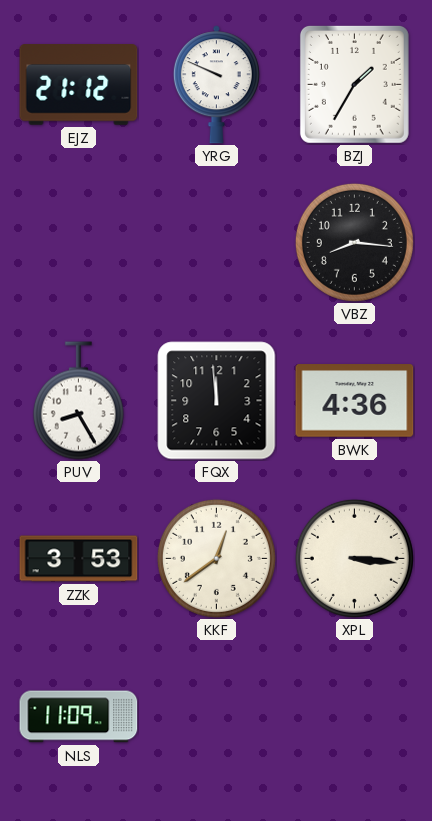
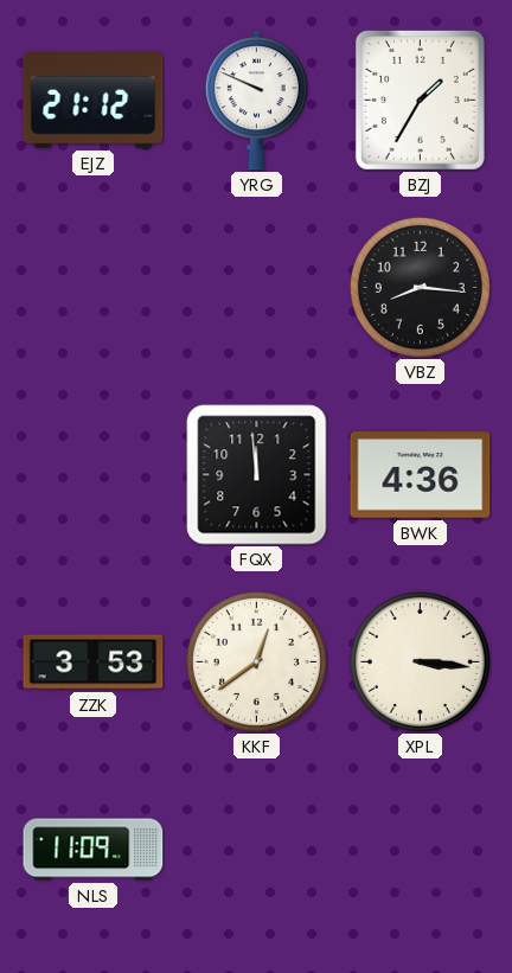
PUV: 8:25 -> none (78, 401)
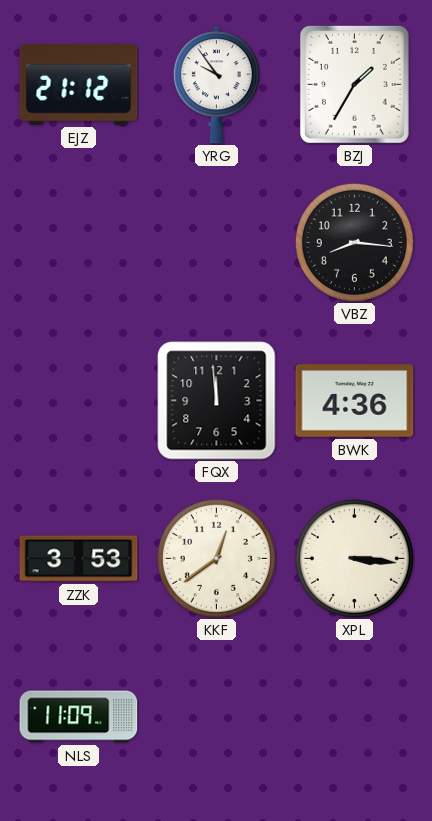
YRG: 9:49 -> 9:54 (216, 85)
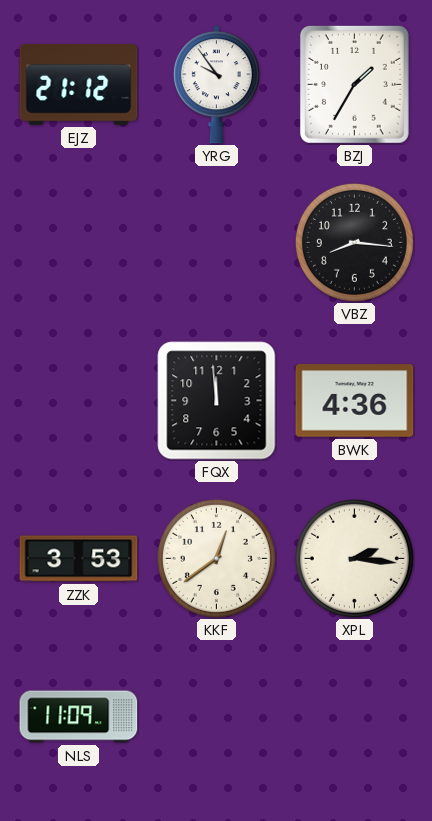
XPL: 3:16 -> 2:16 (354, 558)
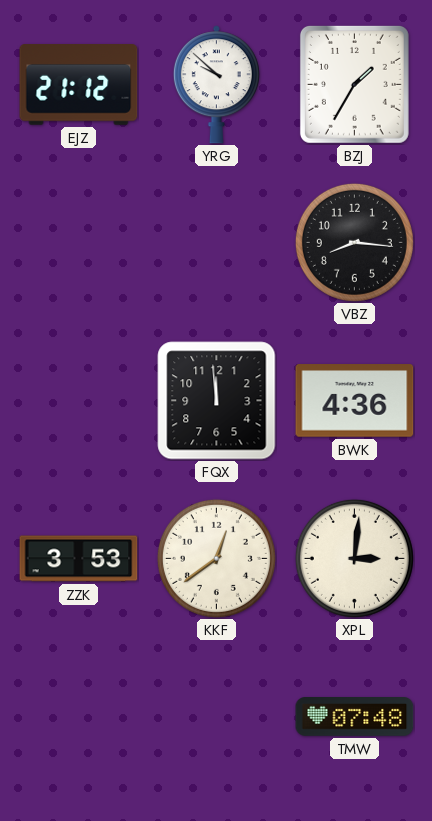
YRG: 9:54 -> 9:52 (216, 85)
XPL: 2:16 -> 3:01 (354, 558)
NLS: 11:09 -> none (79, 717)
TMW: none -> 07:48 (355, 717)
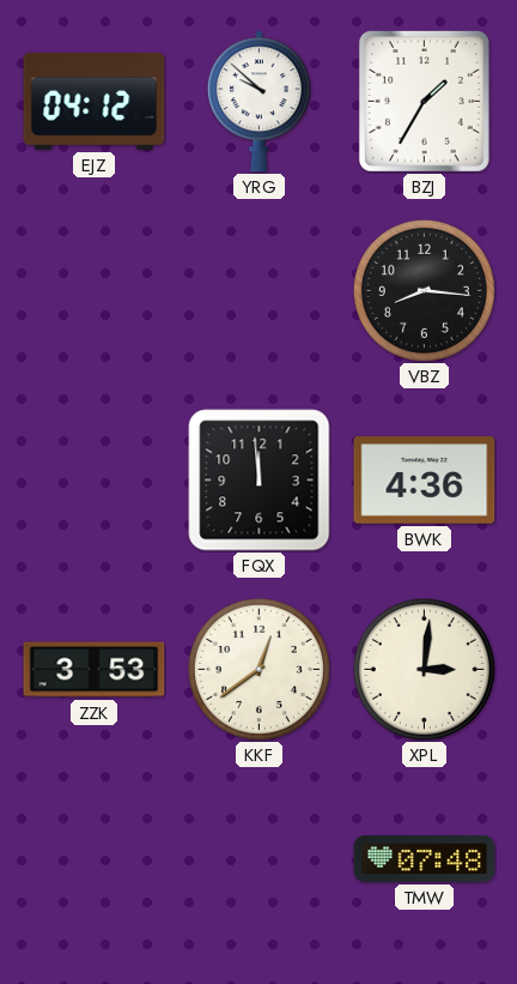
EJZ: 21:12 -> 04:12 (95, 102)
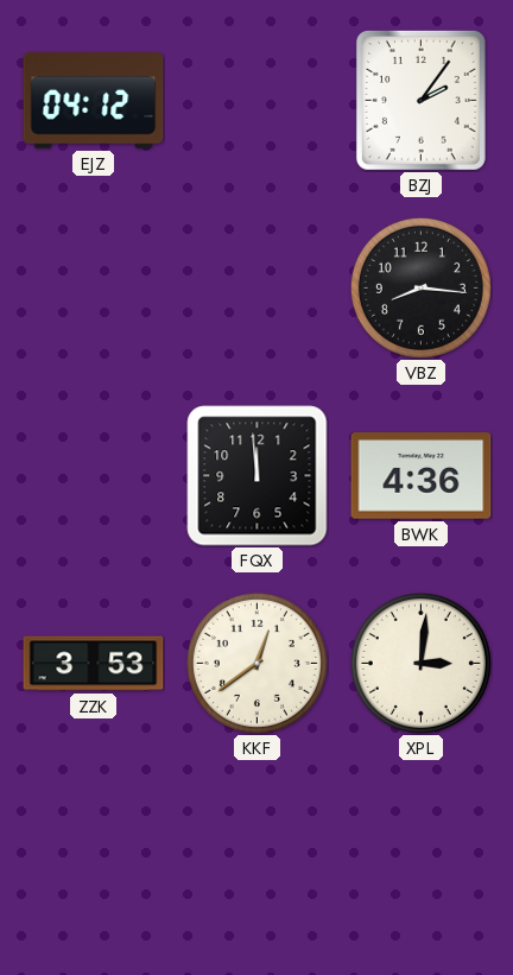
YRG: 9:52 -> none (258, 102)
BZJ: 1:35 -> 2:06 (420, 100)
TMW: 07:48 -> none (425, 859)
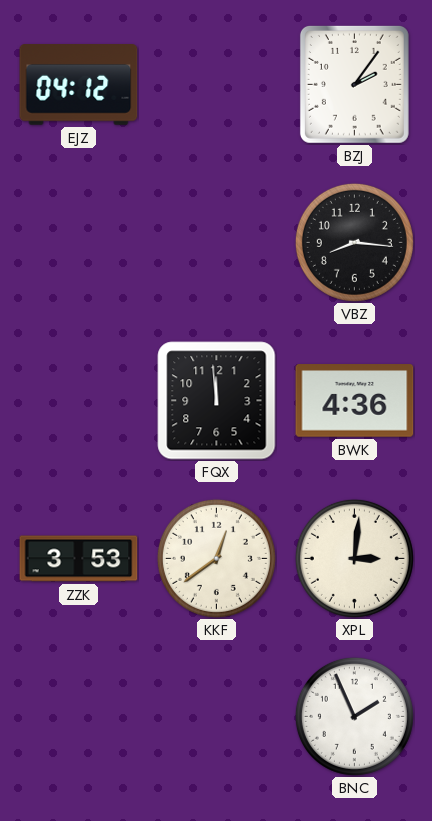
BNC: none -> 1:56 (354, 716)
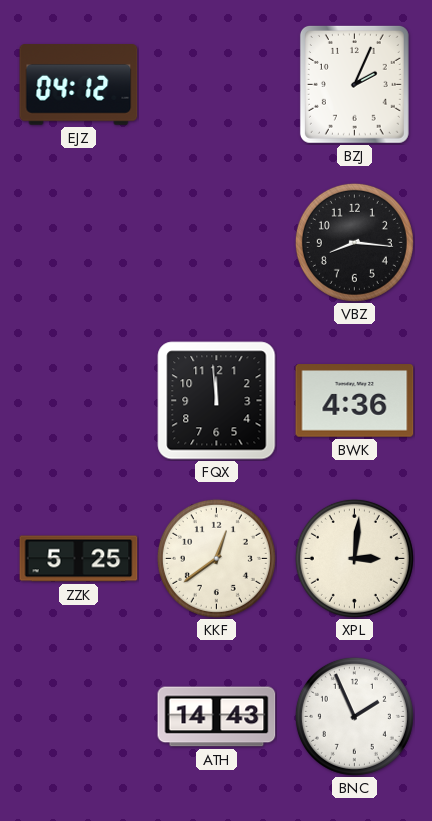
BZJ: 2:06 -> 2:04 (354, 84)
ZZK: 3:53 -> 5:25 (79, 559)
ATH: none -> 14:43 (217, 717)
